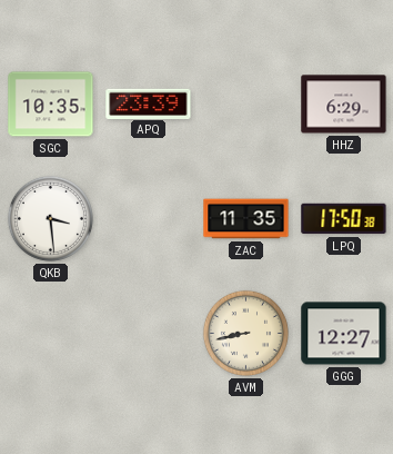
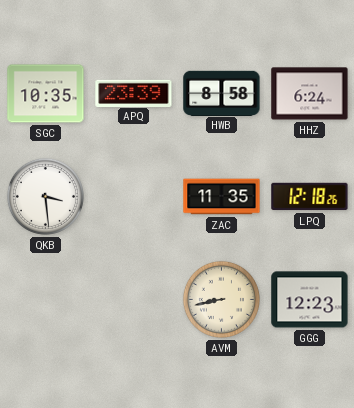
HWB: none -> 8:58 (222, 93)
HHZ: 6:29 -> 6:24 (310, 94)
LPQ: 17:50 -> 12:18 (310, 197)
GGG: 12:27 -> 12:23 (310, 300)
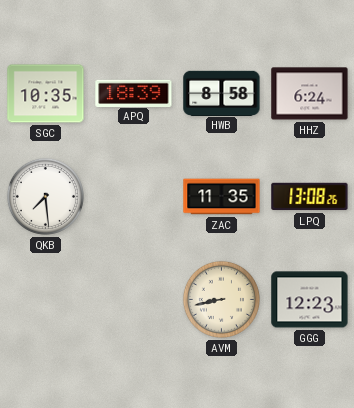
APQ: 23:39 -> 18:39 (134, 93)
QKB: 3:29 -> 7:29 (45, 196)
LPQ: 12:18 -> 13:08 (310, 197)
